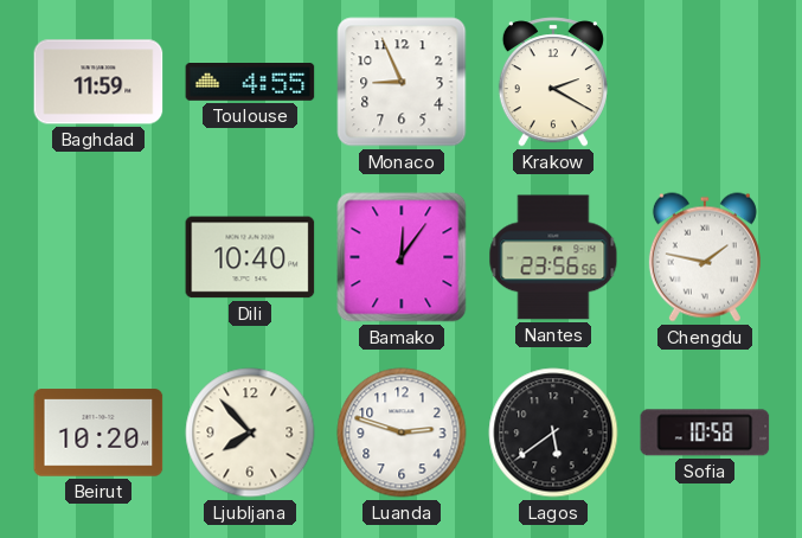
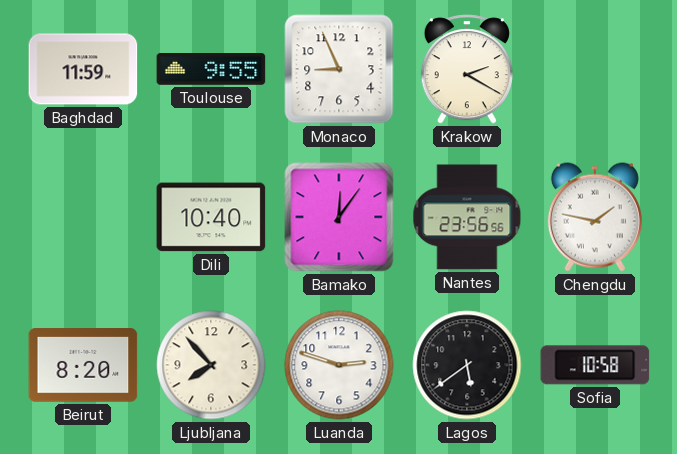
Toulouse: 4:55 -> 9:55 (211, 70)
Beirut: 10:20 -> 8:20 (83, 365)
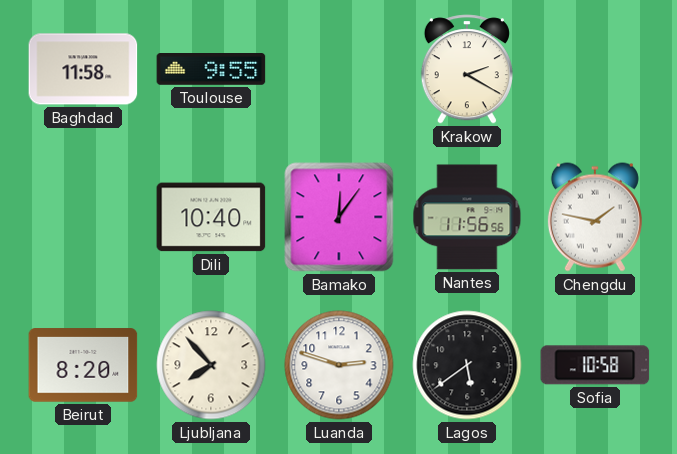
Baghdad: 11:59 -> 11:58 (83, 69)
Monaco: 8:56 -> none (339, 69)
Nantes: 23:56 -> 11:56 (467, 217)
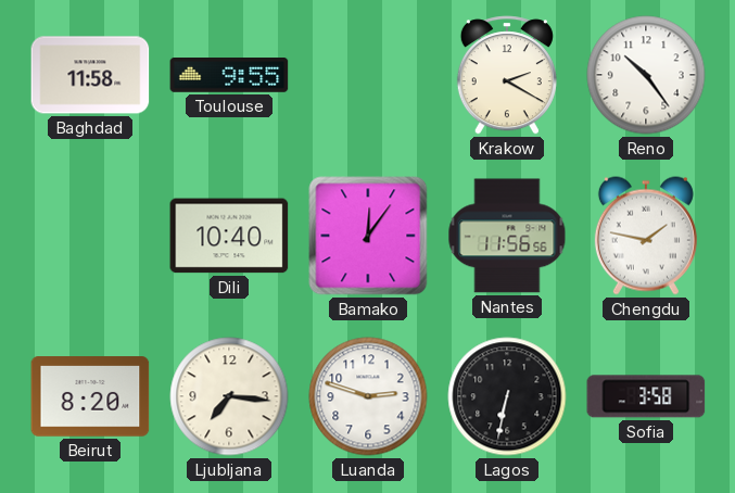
Reno: none -> 10:24 (646, 75)
Ljubljana: 7:53 -> 7:16 (229, 396)
Lagos: 5:39 -> 6:32 (507, 396)
Sofia: 10:58 -> 3:58 (646, 396)
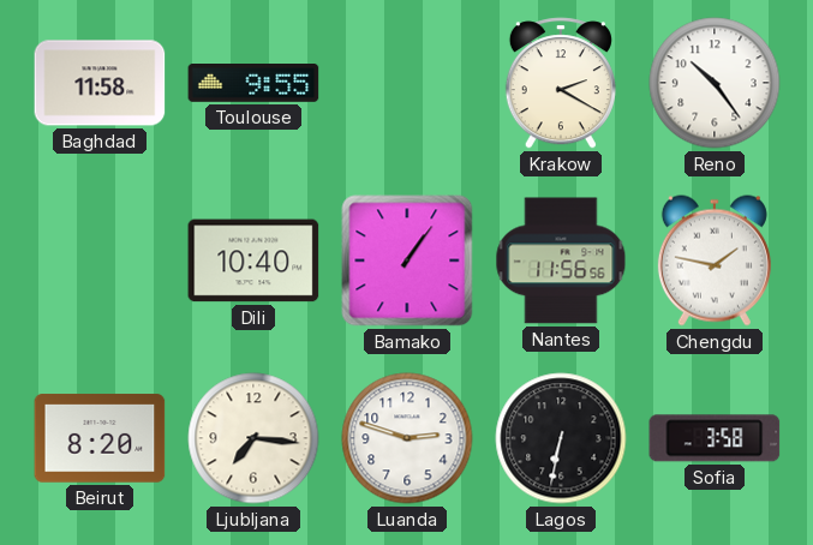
Bamako: 12:06 -> 1:06 (407, 260)
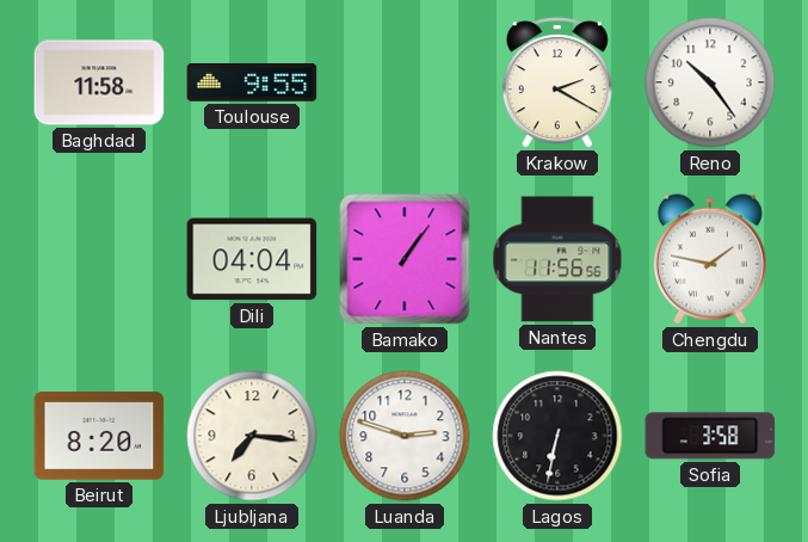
Dili: 10:40 -> 04:04 (252, 259)
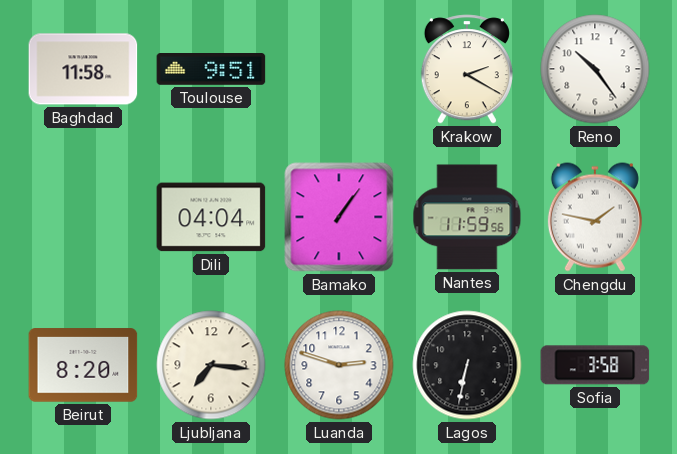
Toulouse: 9:55 -> 9:51 (211, 70)
Nantes: 11:56 -> 11:59 (467, 217)
